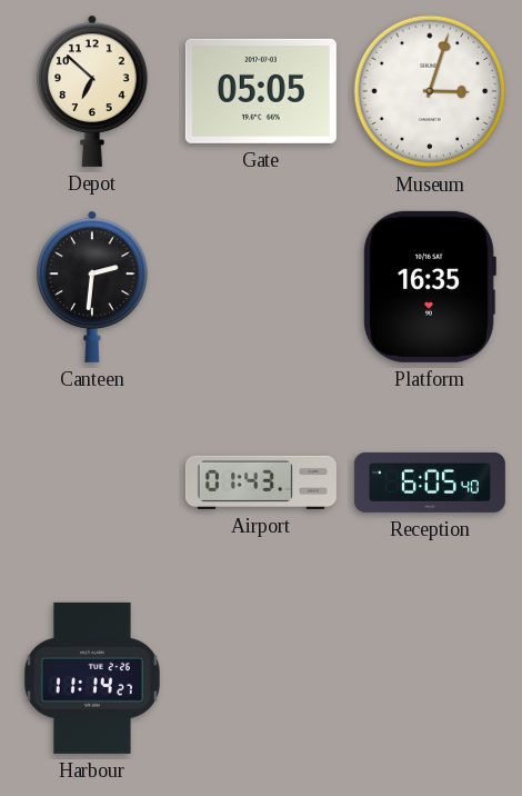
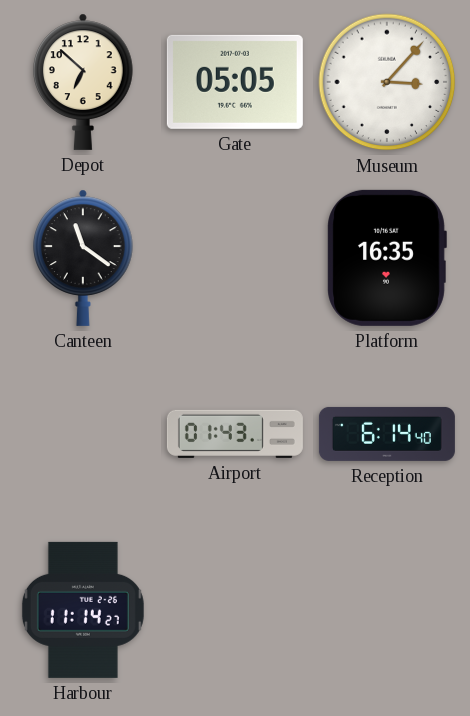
Museum: 3:03 -> 3:07 (387, 82)
Canteen: 2:31 -> 11:21 (83, 258)
Reception: 6:05 -> 6:14 (387, 434)
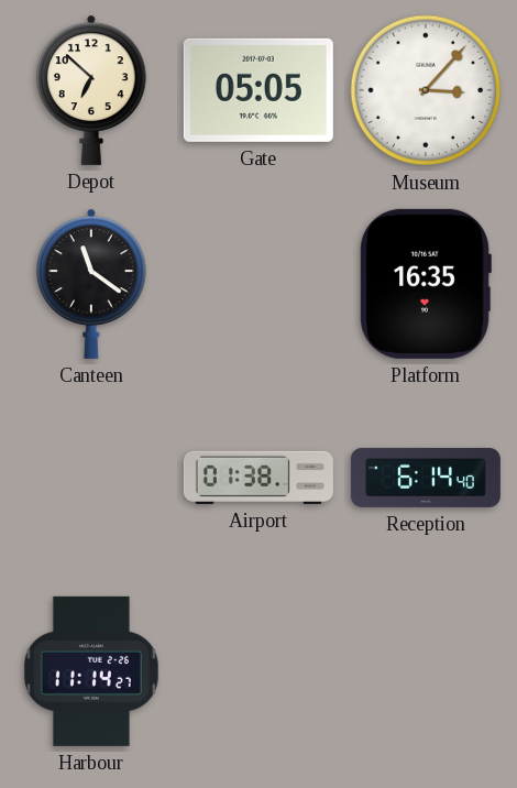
Airport: 01:43 -> 01:38 (258, 478)
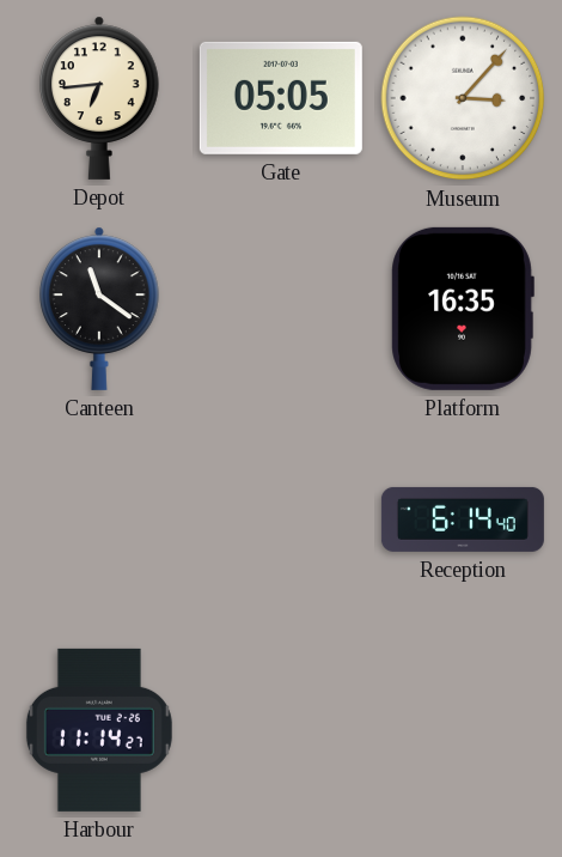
Depot: 6:52 -> 6:44 (99, 98)
Airport: 01:38 -> none (258, 478)
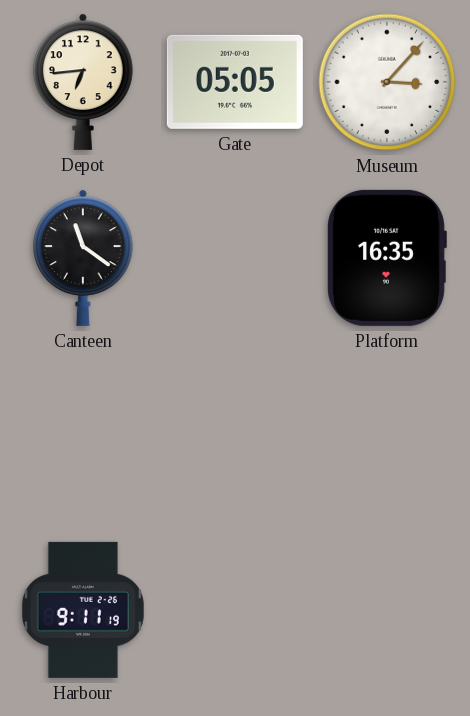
Reception: 6:14 -> none (463, 519)
Harbour: 11:14 -> 9:11 (83, 610)
